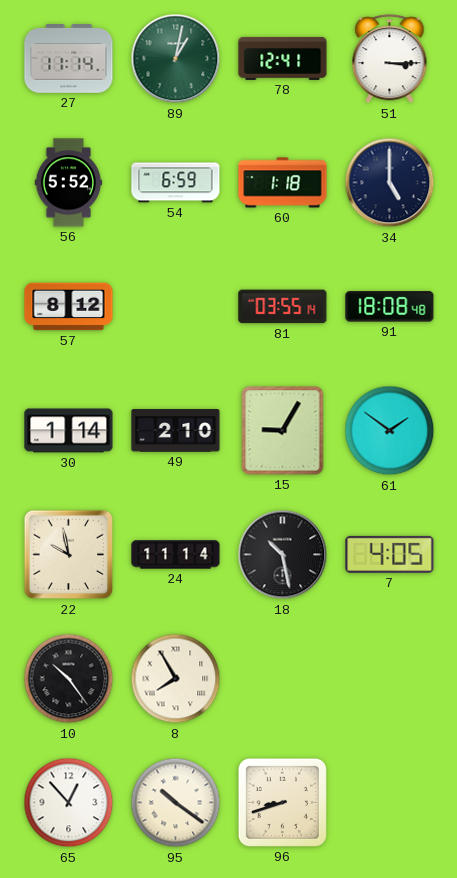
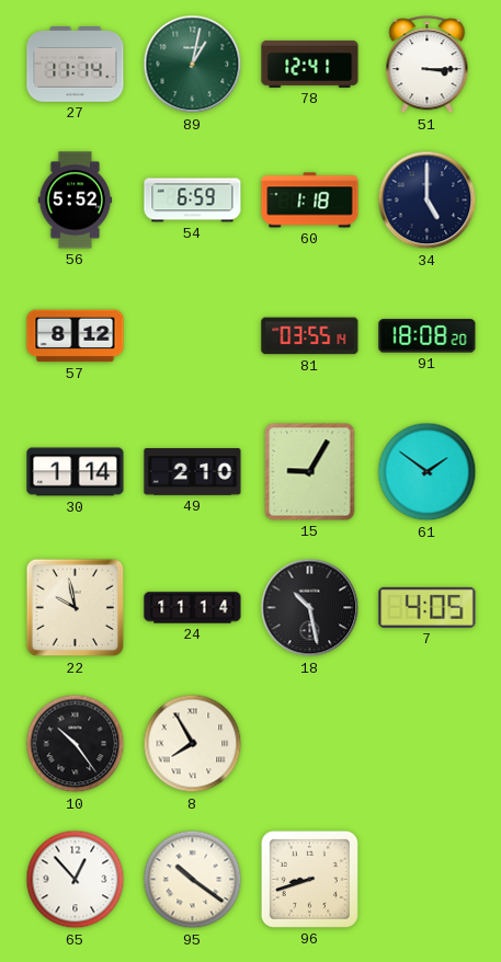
91: 18:08:48 -> 18:08:20 (428, 336)
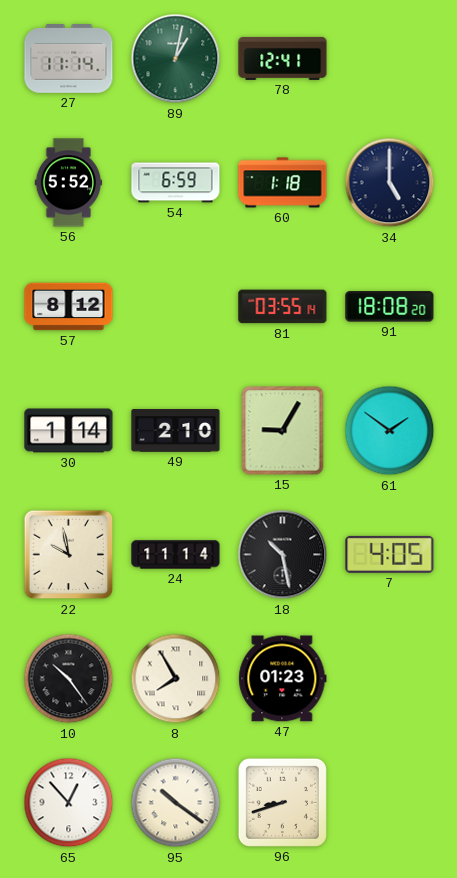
51: 3:15 -> none (428, 65)
47: none -> 01:23 (283, 679)
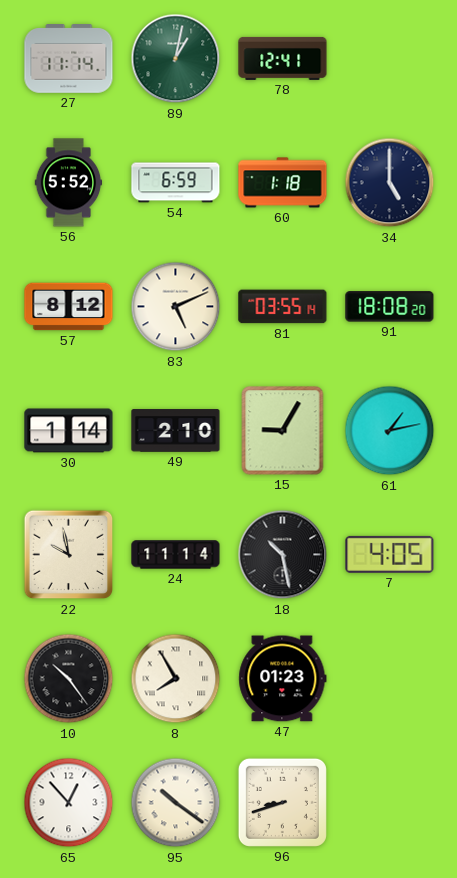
83: none -> 5:11 (176, 307)
61: 1:51 -> 1:13 (390, 431)
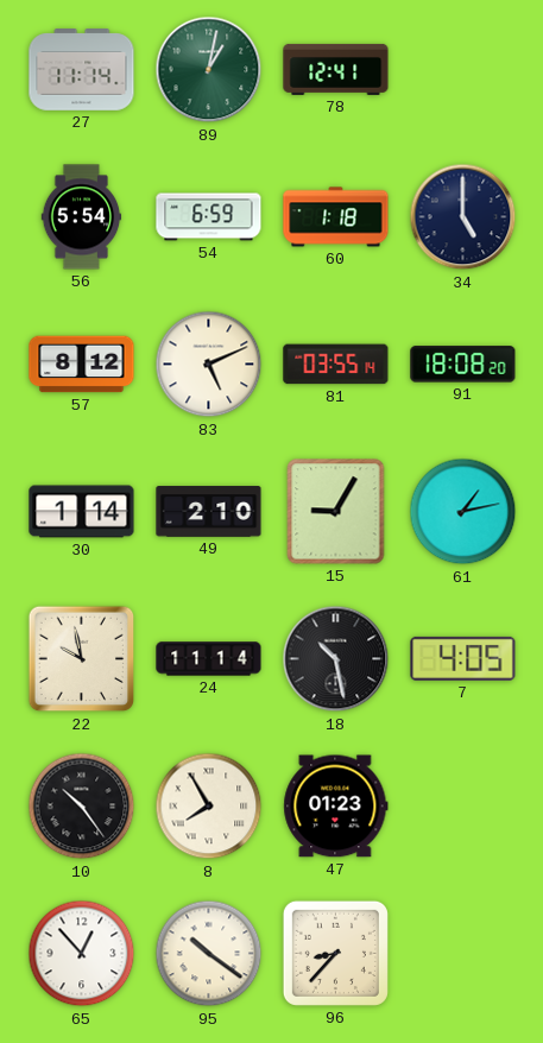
56: 5:52 -> 5:54 (82, 217)
96: 8:42 -> 8:37 (335, 953)
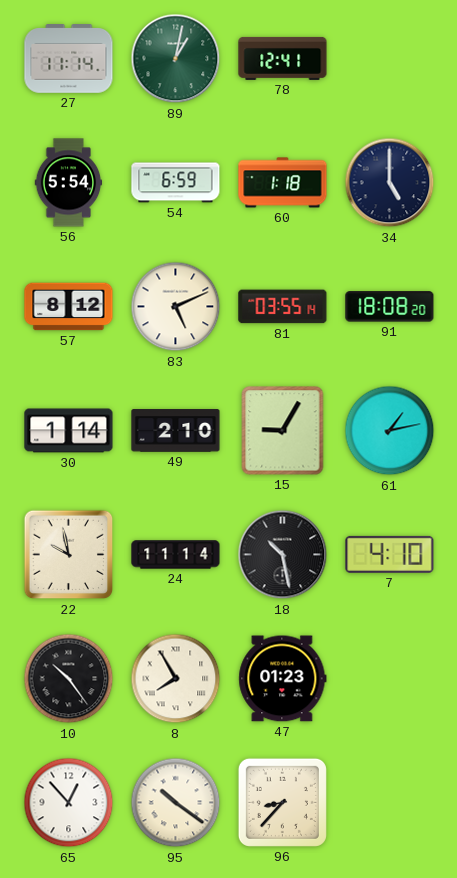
7: 4:05 -> 4:10 (390, 554)
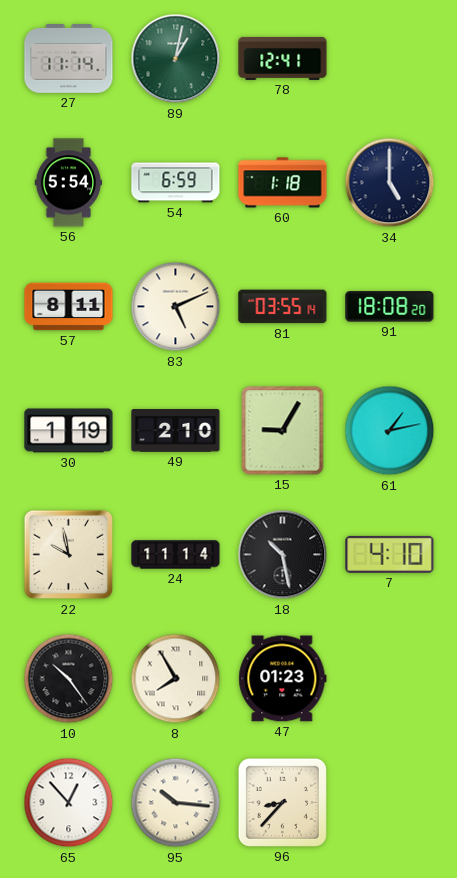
57: 8:12 -> 8:11 (69, 307)
30: 1:14 -> 1:19 (69, 431)
95: 10:21 -> 10:16 (176, 803)
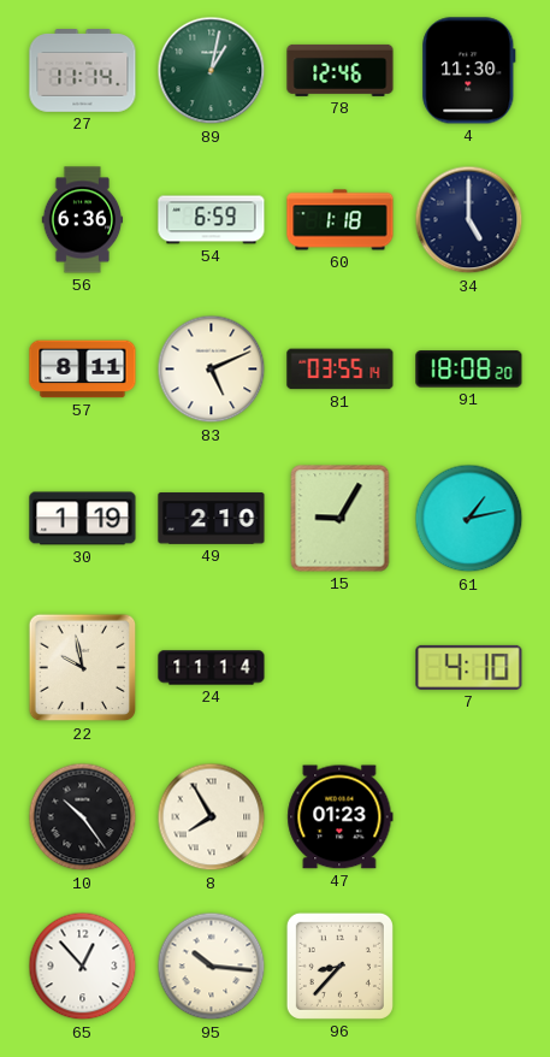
78: 12:41 -> 12:46 (341, 70)
4: none -> 11:30 (469, 71)
56: 5:54 -> 6:36 (83, 220)
18: 10:28 -> none (283, 555)
